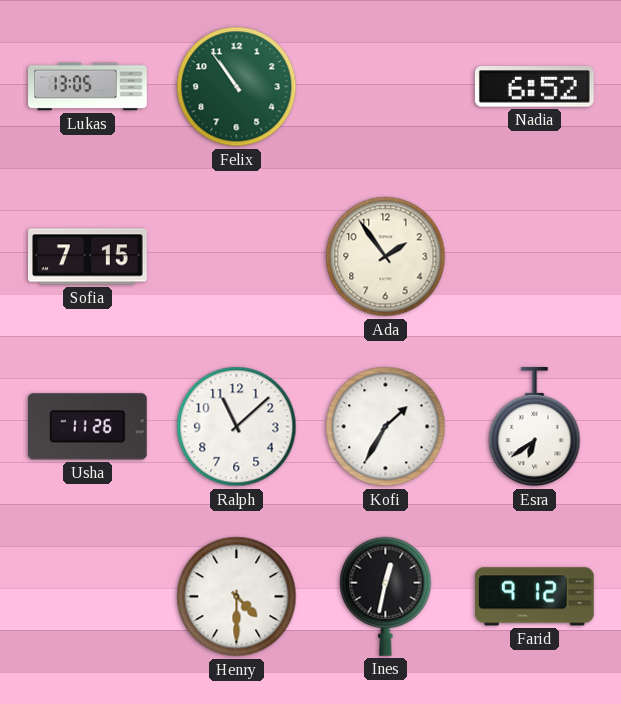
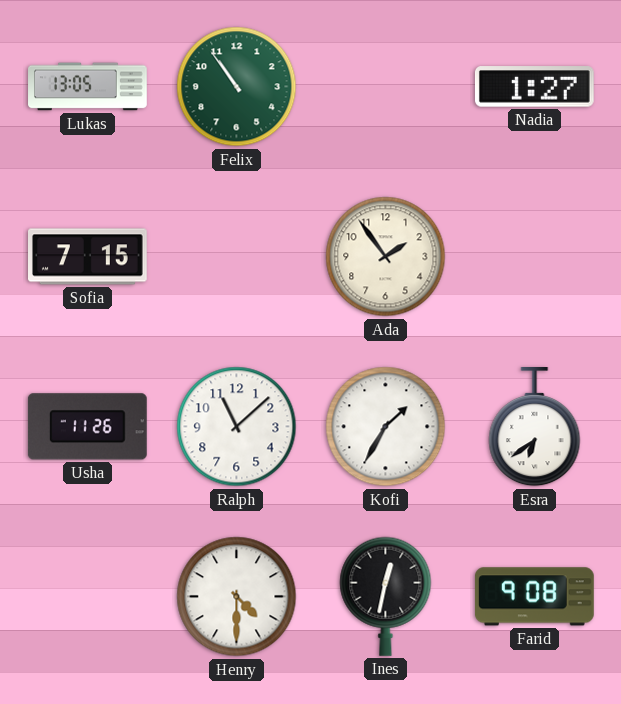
Nadia: 6:52 -> 1:27 (534, 87)
Farid: 9:12 -> 9:08 (534, 597)
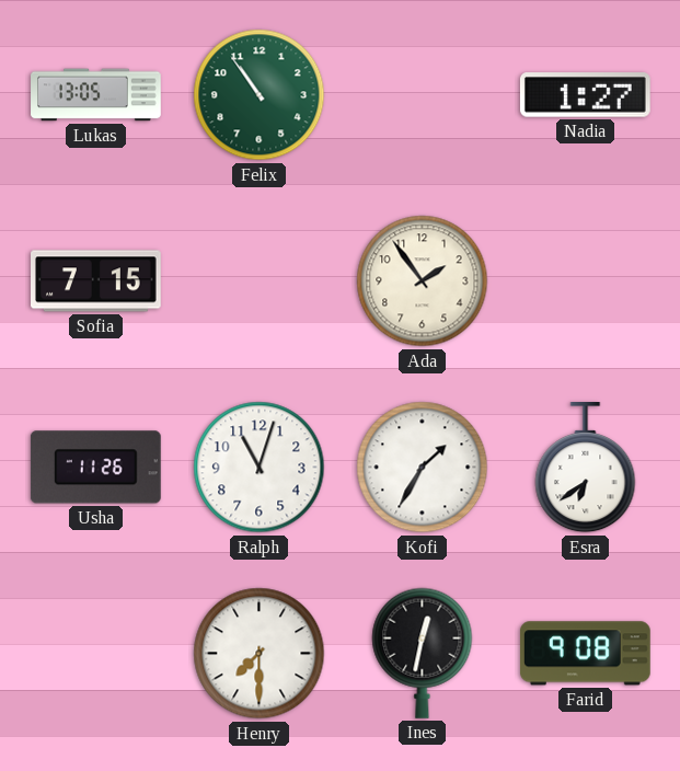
Ralph: 11:08 -> 11:03 (260, 468)
Henry: 4:30 -> 7:30 (260, 654)
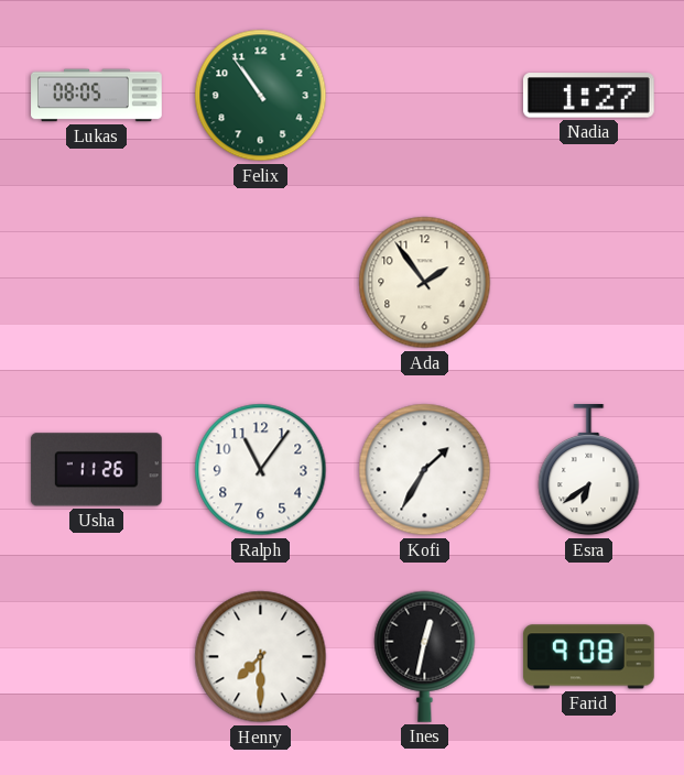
Lukas: 13:05 -> 08:05 (97, 96)
Sofia: 7:15 -> none (96, 281)
Ralph: 11:03 -> 11:06 (261, 470)
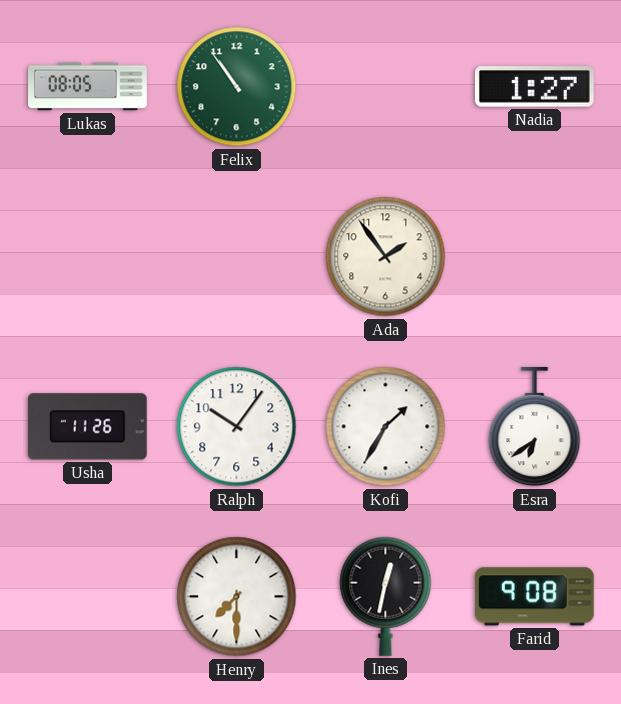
Ralph: 11:06 -> 10:06 (237, 427)
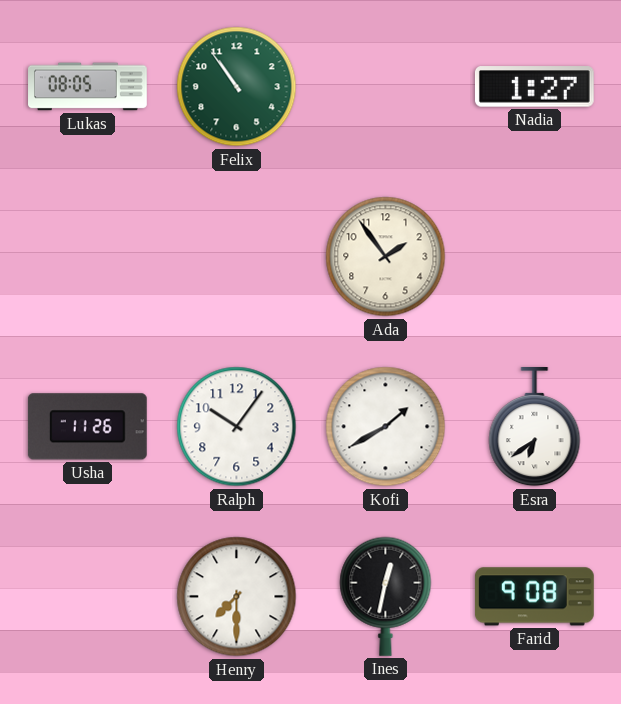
Kofi: 1:35 -> 1:40 (386, 427)
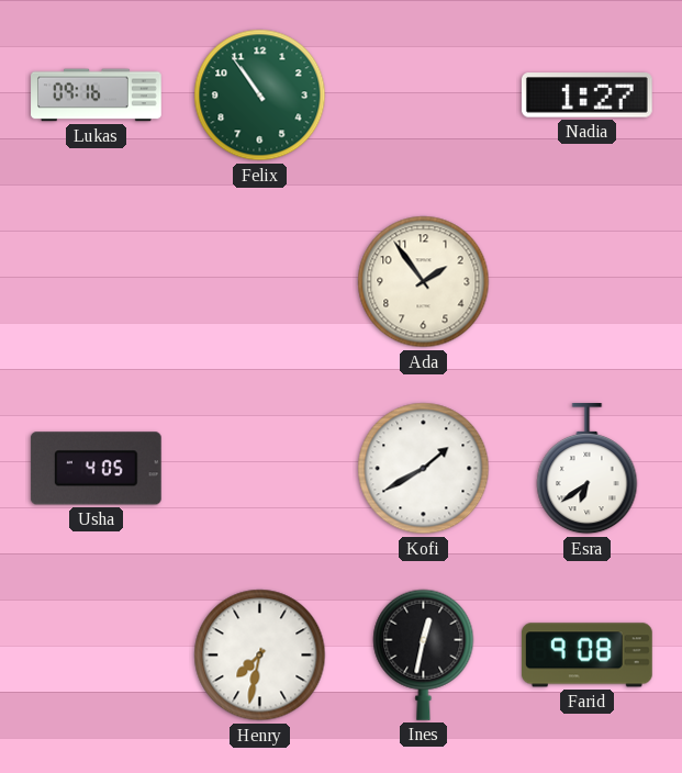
Lukas: 08:05 -> 09:16 (97, 96)
Usha: 11:26 -> 4:05 (96, 469)
Ralph: 10:06 -> none (237, 427)
Henry: 7:30 -> 7:32 (260, 656)
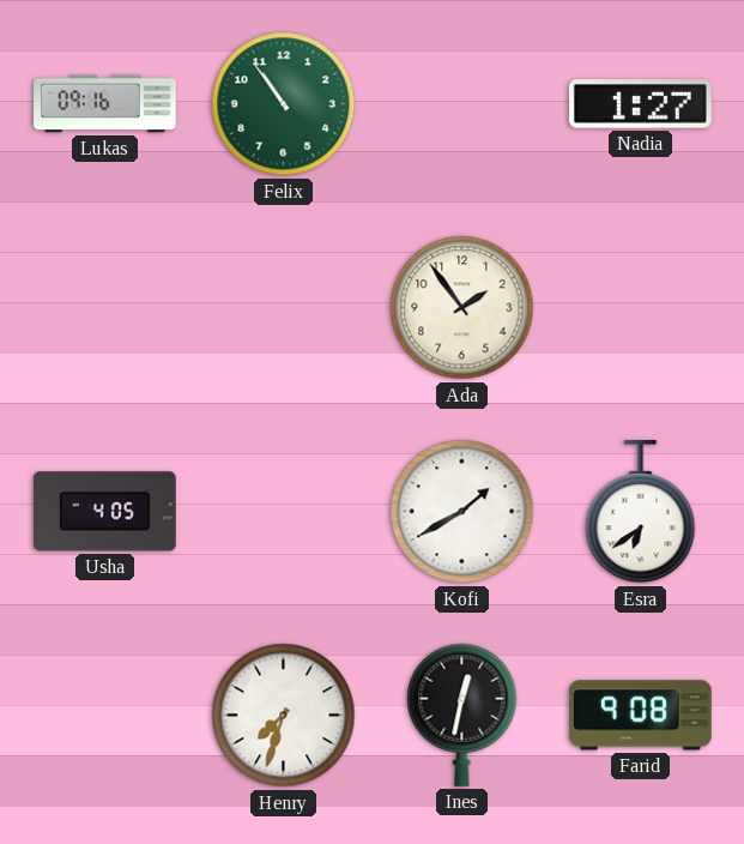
Henry: 7:32 -> 7:33 (284, 716)
